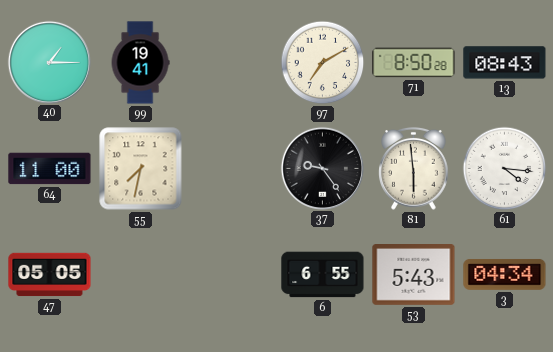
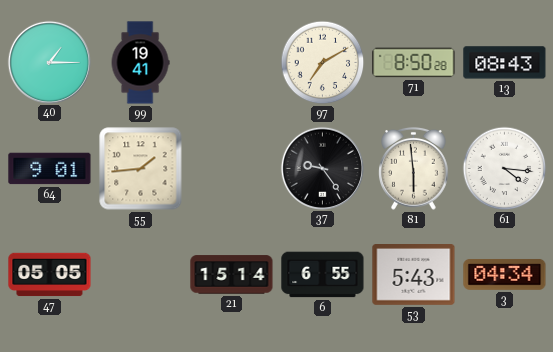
64: 11:00 -> 9:01 (50, 169)
55: 7:32 -> 1:44 (141, 169)
21: none -> 15:14 (232, 275)
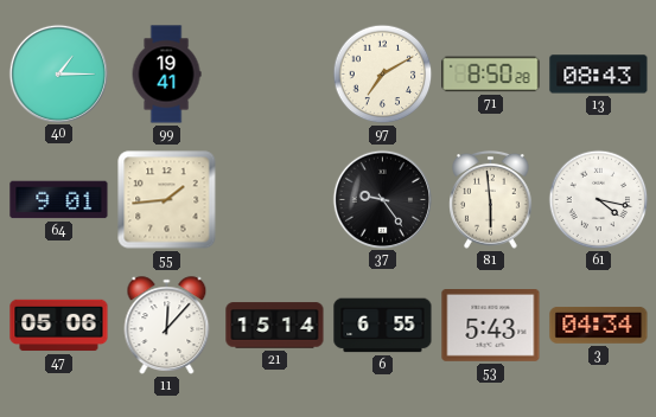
61: 4:16 -> 4:17 (599, 200)
47: 05:05 -> 05:06 (59, 326)
11: none -> 12:07 (167, 326)
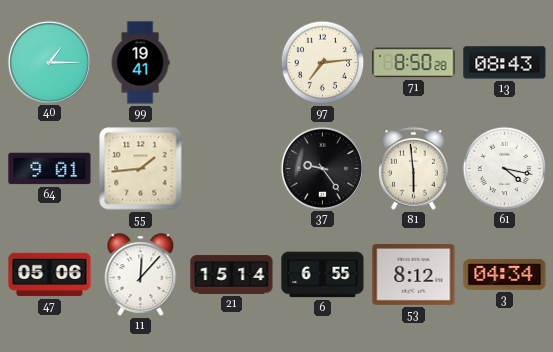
97: 7:10 -> 7:14 (323, 63)
53: 5:43 -> 8:12 (414, 275)
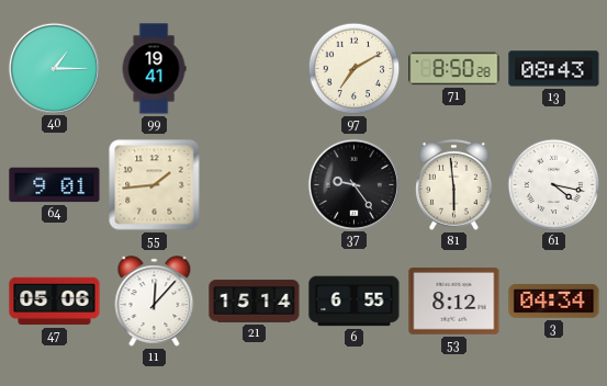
97: 7:14 -> 7:10 (355, 69)
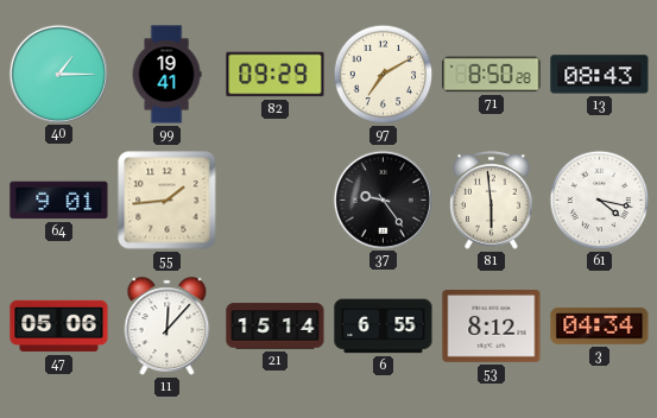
82: none -> 09:29 (276, 75)
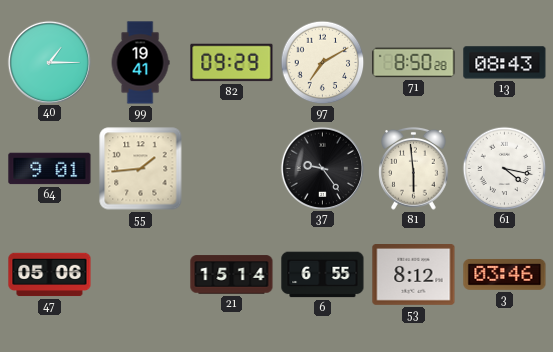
11: 12:07 -> none (168, 327)
3: 04:34 -> 03:46 (505, 275)
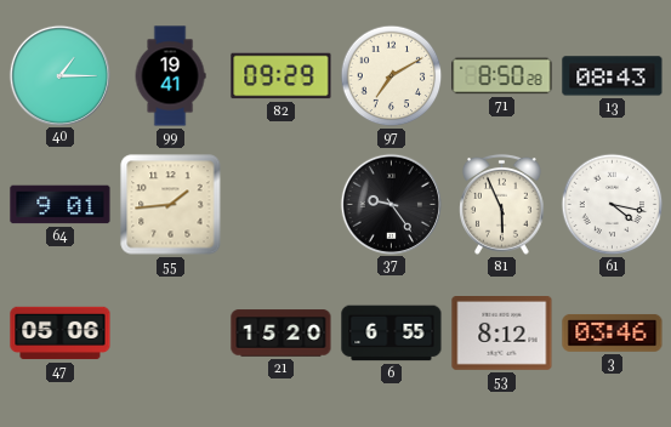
81: 5:59 -> 5:56 (502, 204)
21: 15:14 -> 15:20 (282, 334)
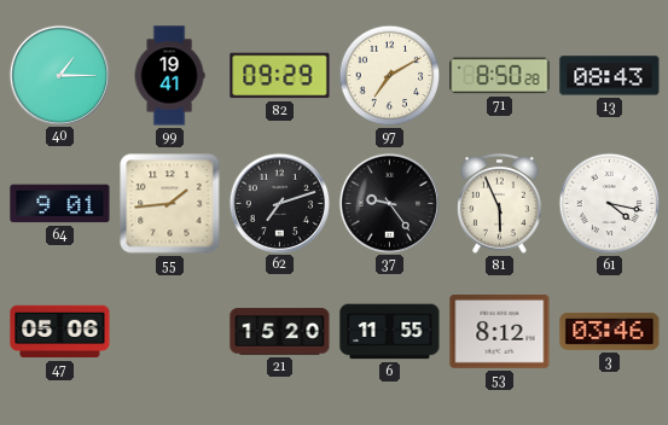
62: none -> 7:12 (279, 203)
6: 6:55 -> 11:55 (390, 332)
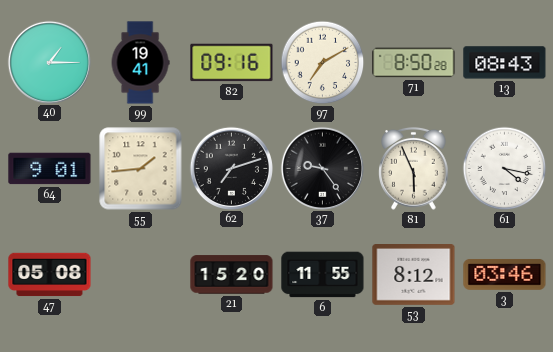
82: 09:29 -> 09:16 (232, 63)
47: 05:06 -> 05:08 (50, 275)
